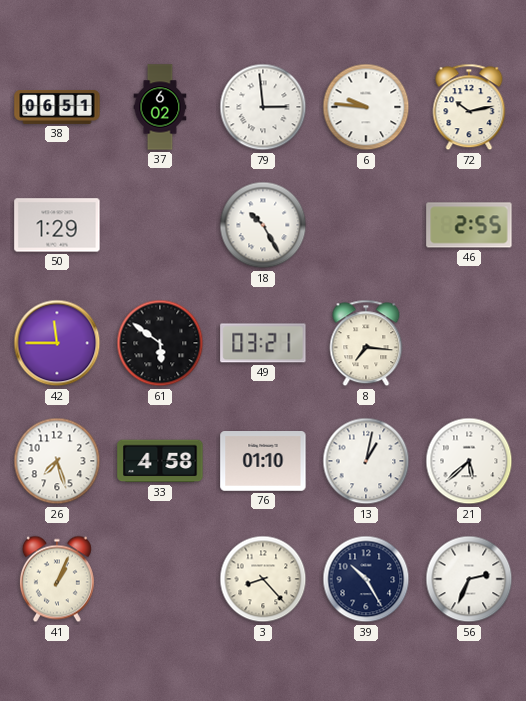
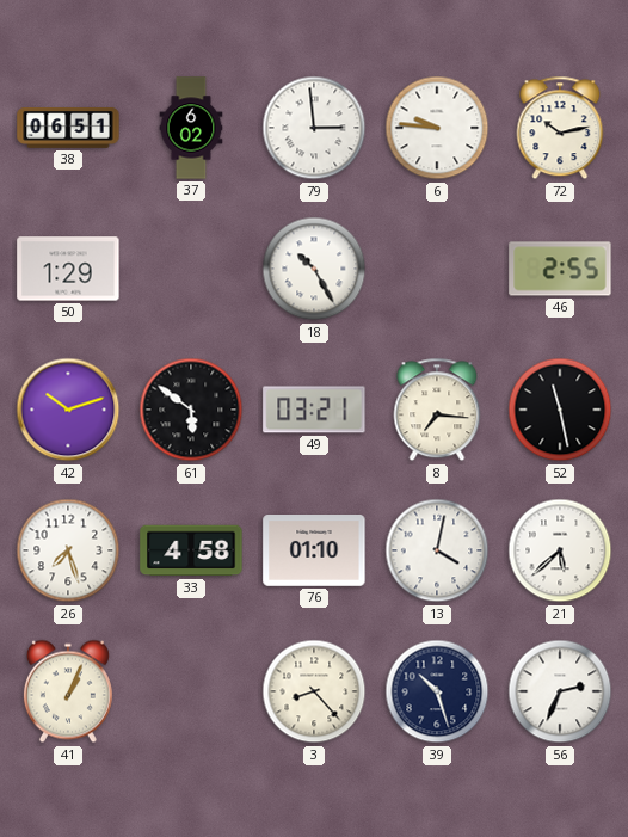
42: 11:45 -> 10:12 (68, 410)
52: none -> 11:28 (560, 410)
13: 1:02 -> 4:02 (437, 550)
39: 10:25 -> 10:27 (437, 691)
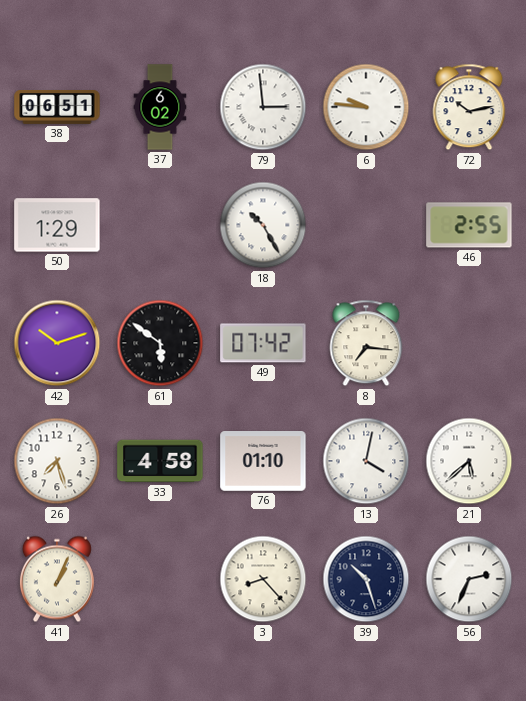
49: 03:21 -> 07:42 (263, 343)
52: 11:28 -> none (560, 410)
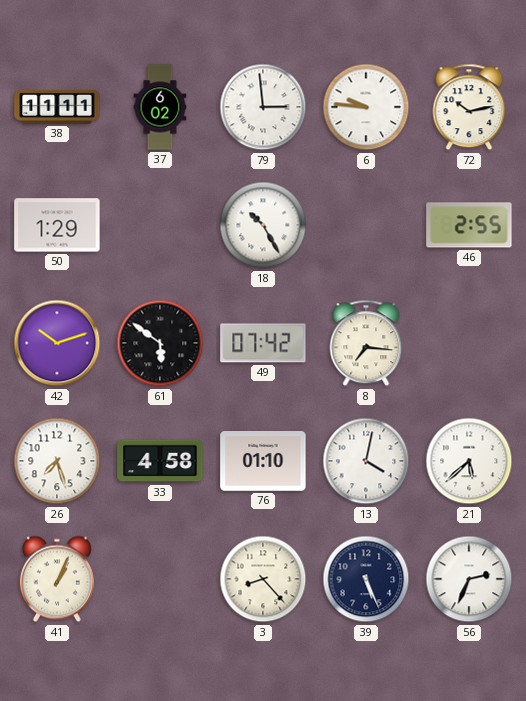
38: 06:51 -> 11:11 (57, 108)
39: 10:27 -> 5:26 (366, 579)
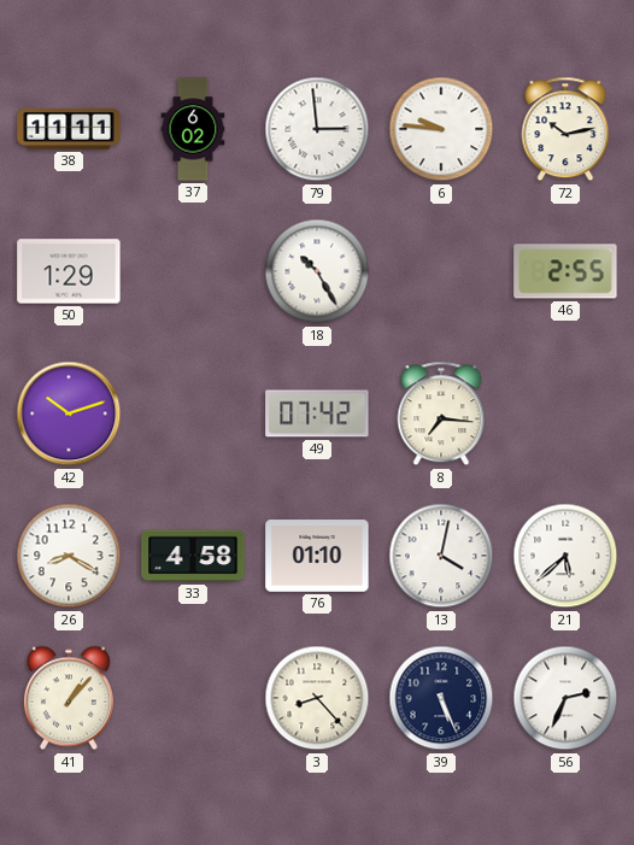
61: 5:51 -> none (160, 343)
26: 7:27 -> 8:20 (69, 556)
41: 1:04 -> 1:07 (69, 698)
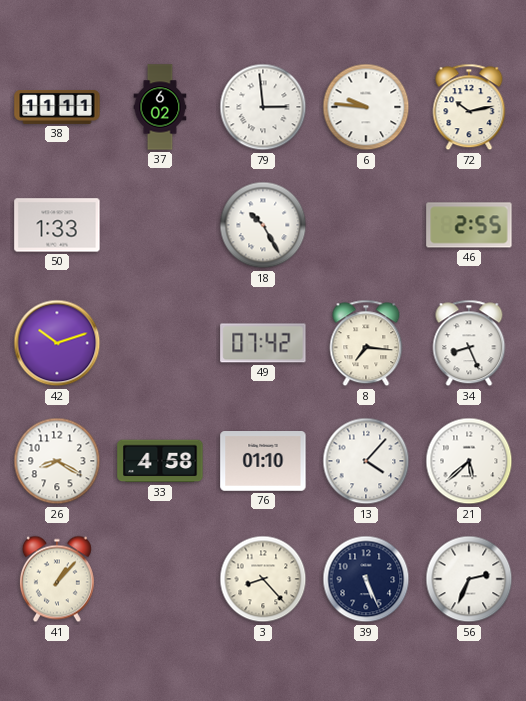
50: 1:29 -> 1:33 (57, 225)
34: none -> 8:26 (469, 343)
13: 4:02 -> 4:07 (366, 461)
